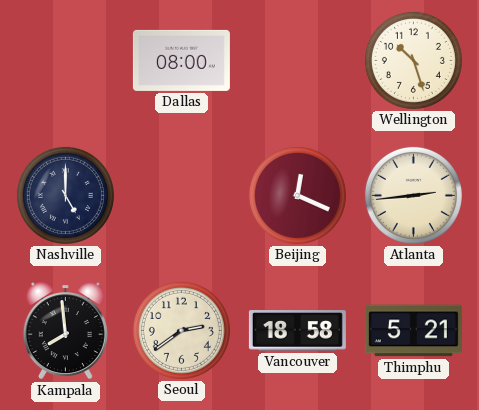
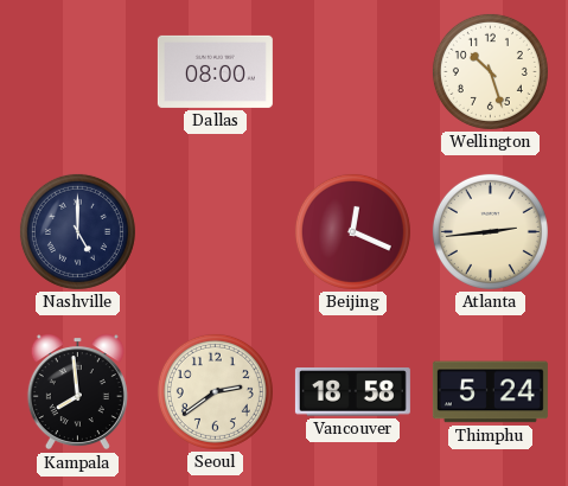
Thimphu: 5:21 -> 5:24 (490, 392)
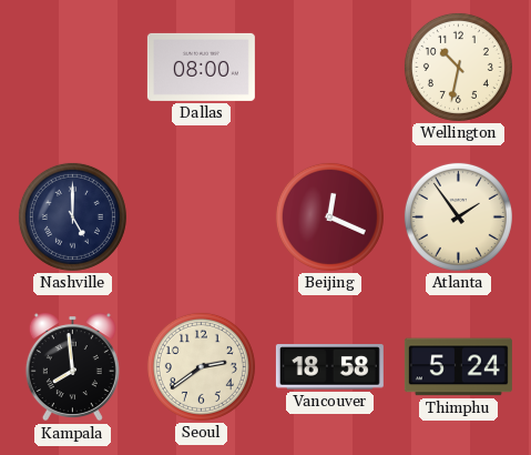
Wellington: 10:27 -> 10:32 (458, 67)
Atlanta: 2:44 -> 1:54 (458, 216)
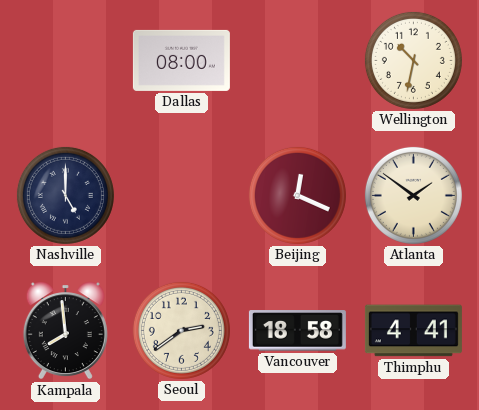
Atlanta: 1:54 -> 1:51 (413, 195)
Thimphu: 5:24 -> 4:41 (413, 331)
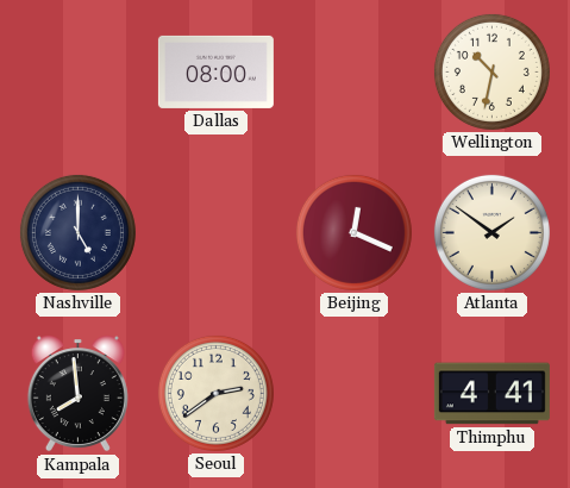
Vancouver: 18:58 -> none (297, 331)
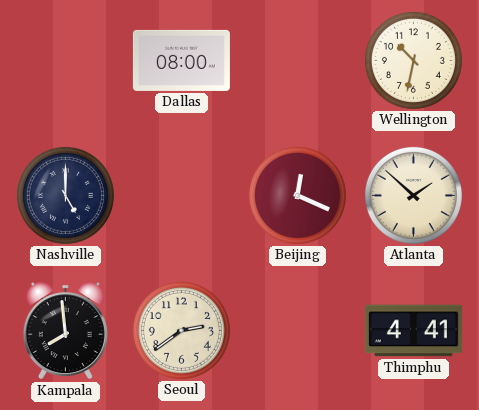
Atlanta: 1:51 -> 1:52 (413, 195)
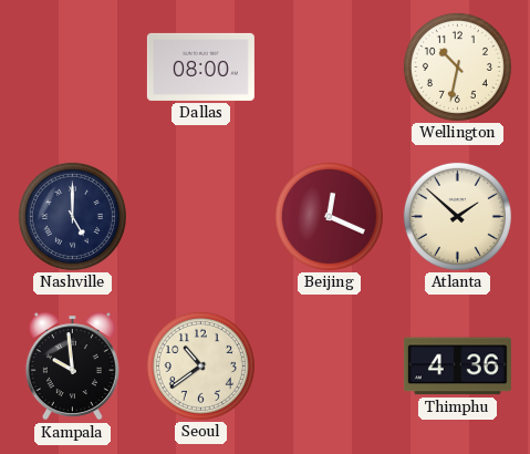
Kampala: 7:59 -> 9:59 (72, 367)
Seoul: 2:39 -> 10:39 (200, 365)
Thimphu: 4:41 -> 4:36 (457, 367)
